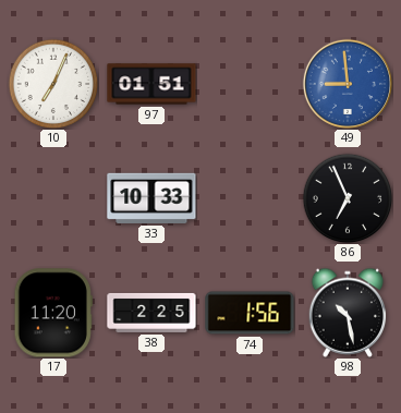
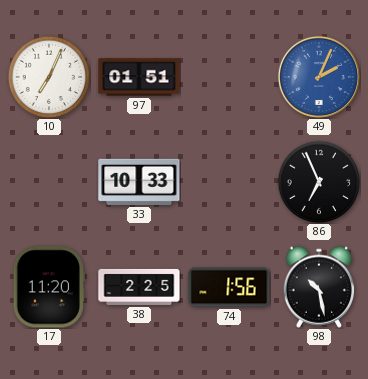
49: 8:59 -> 2:04 (319, 77)
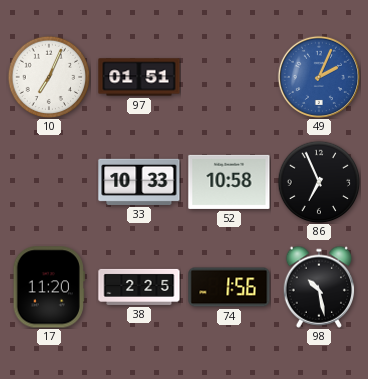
52: none -> 10:58 (229, 182)
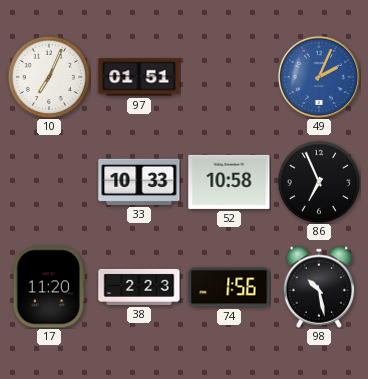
38: 2:25 -> 2:23 (139, 287)
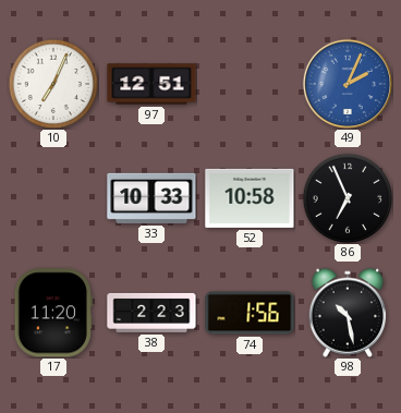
97: 01:51 -> 12:51 (151, 84)
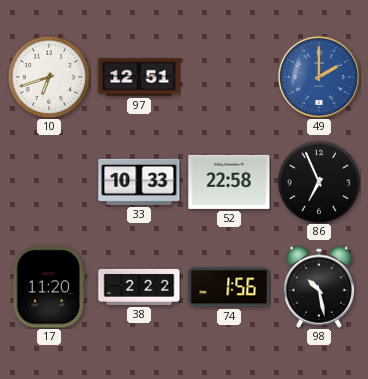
10: 7:04 -> 6:42 (49, 77)
49: 2:04 -> 2:00 (319, 77)
52: 10:58 -> 22:58 (229, 182)
38: 2:23 -> 2:22 (139, 287)
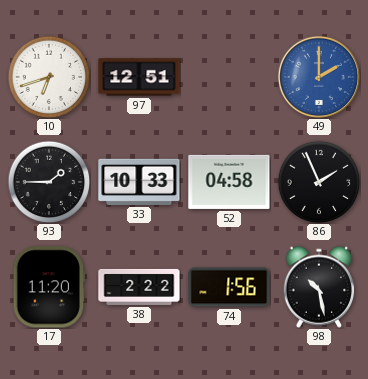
93: none -> 1:45 (49, 182)
52: 22:58 -> 04:58 (229, 182)
86: 6:56 -> 1:56 (319, 182)
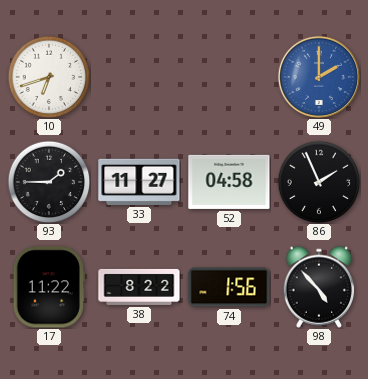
97: 12:51 -> none (139, 77)
33: 10:33 -> 11:27 (139, 182)
17: 11:20 -> 11:22 (49, 287)
38: 2:22 -> 8:22 (139, 287)
98: 10:28 -> 4:53 (319, 287)
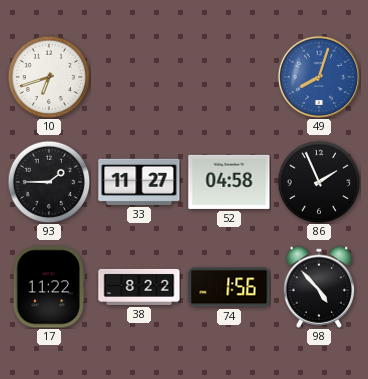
49: 2:00 -> 8:03 (319, 77)
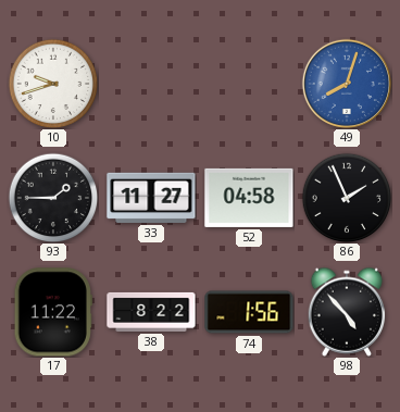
10: 6:42 -> 9:42 (53, 84)
